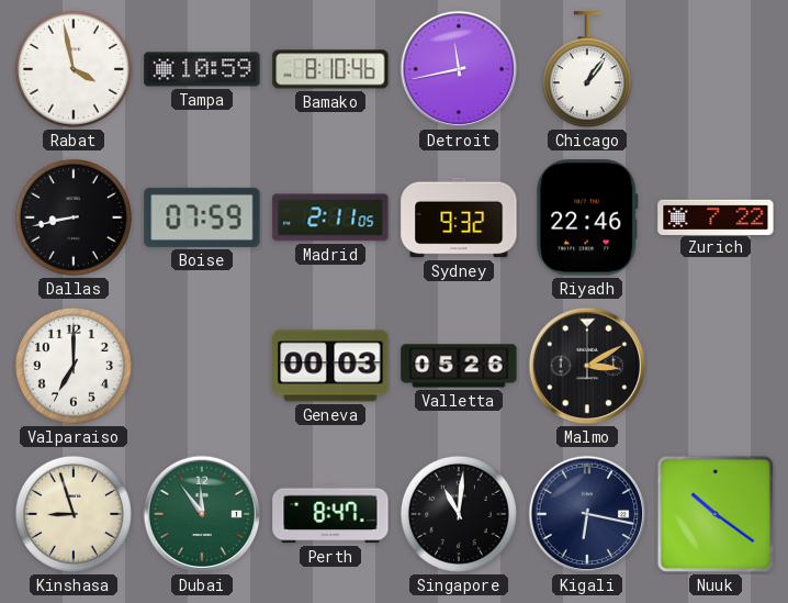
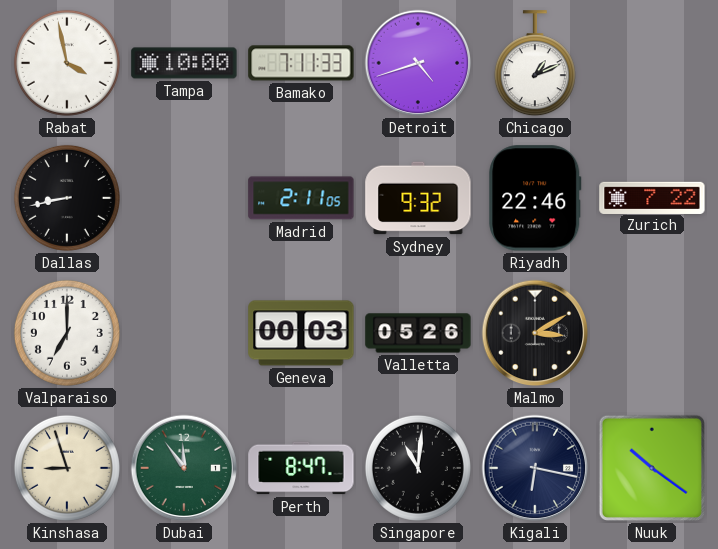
Tampa: 10:59 -> 10:00 (184, 63)
Bamako: 8:10 -> 7:11 (301, 63)
Detroit: 11:43 -> 4:42 (418, 63)
Chicago: 1:06 -> 1:11 (535, 64)
Boise: 07:59 -> none (202, 217)
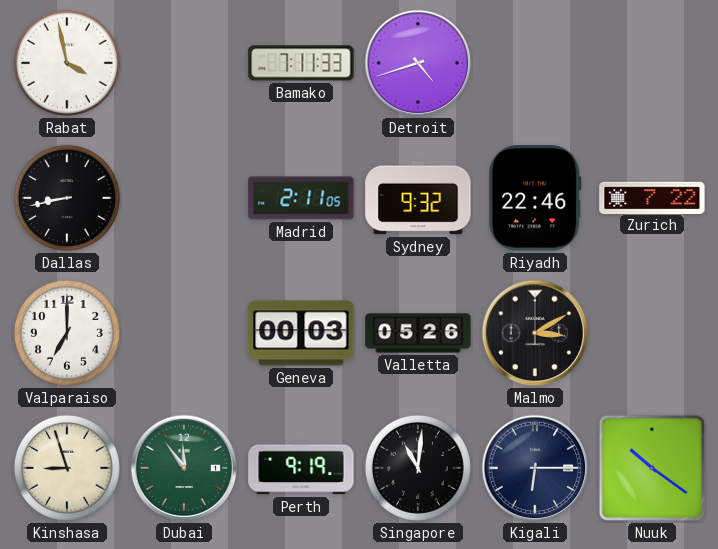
Tampa: 10:00 -> none (184, 63)
Chicago: 1:11 -> none (535, 64)
Perth: 8:47 -> 9:19 (301, 468)
Kigali: 6:17 -> 6:15 (535, 468)
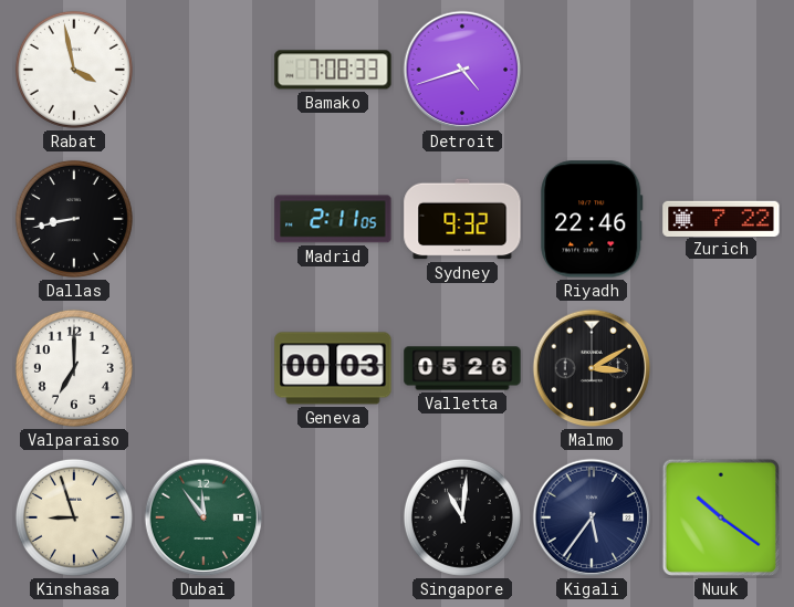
Bamako: 7:11 -> 7:08 (333, 70)
Perth: 9:19 -> none (301, 468)
Kigali: 6:15 -> 5:36 (592, 517)
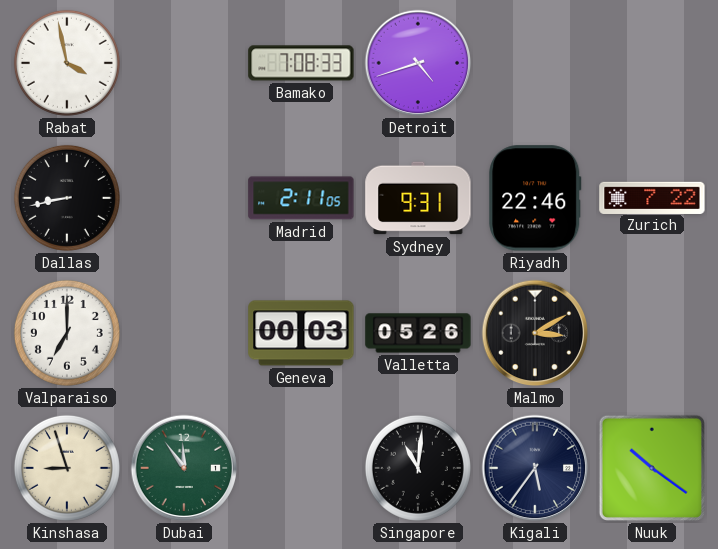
Sydney: 9:32 -> 9:31 (418, 198)
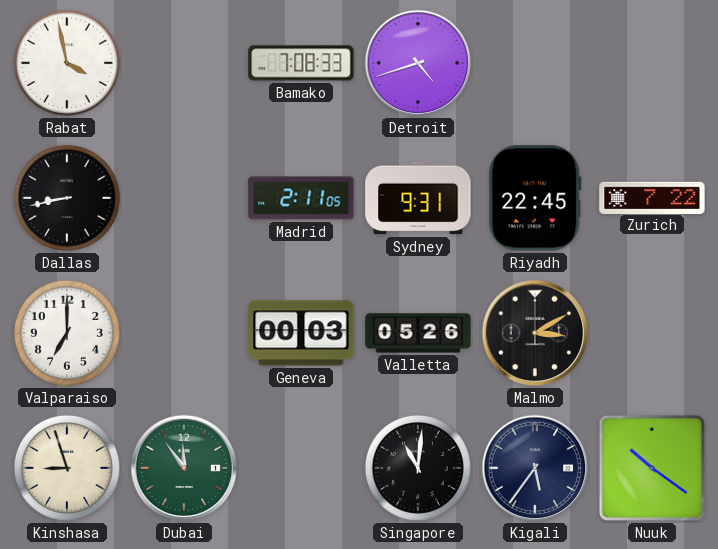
Riyadh: 22:46 -> 22:45 (535, 198)
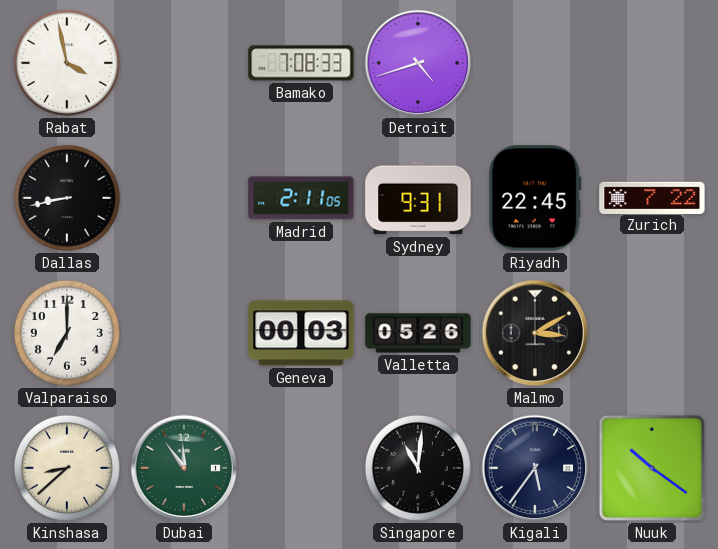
Kinshasa: 8:57 -> 8:38 (67, 468)
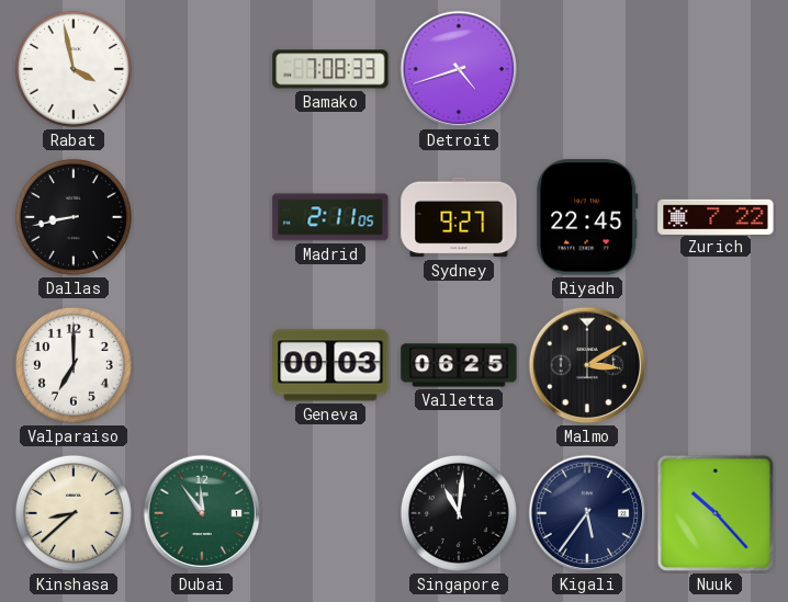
Sydney: 9:31 -> 9:27 (459, 217)
Valletta: 05:26 -> 06:25 (459, 365)
Nuuk: 10:21 -> 10:23 (716, 513)
